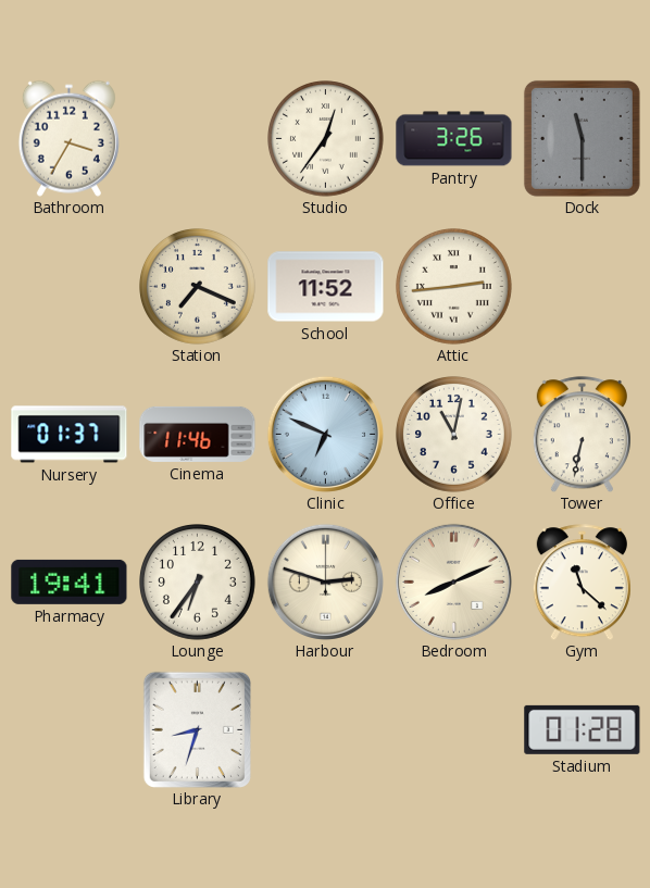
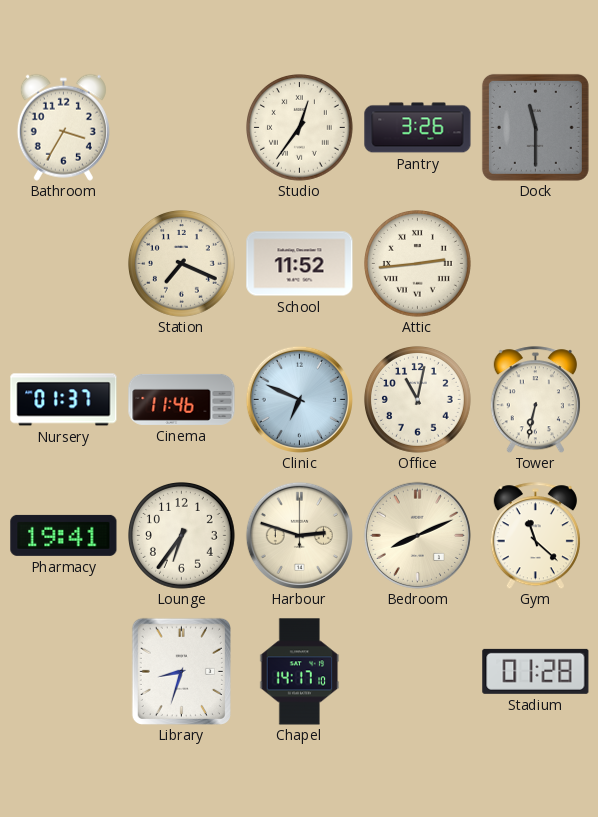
Chapel: none -> 14:17 (300, 672)
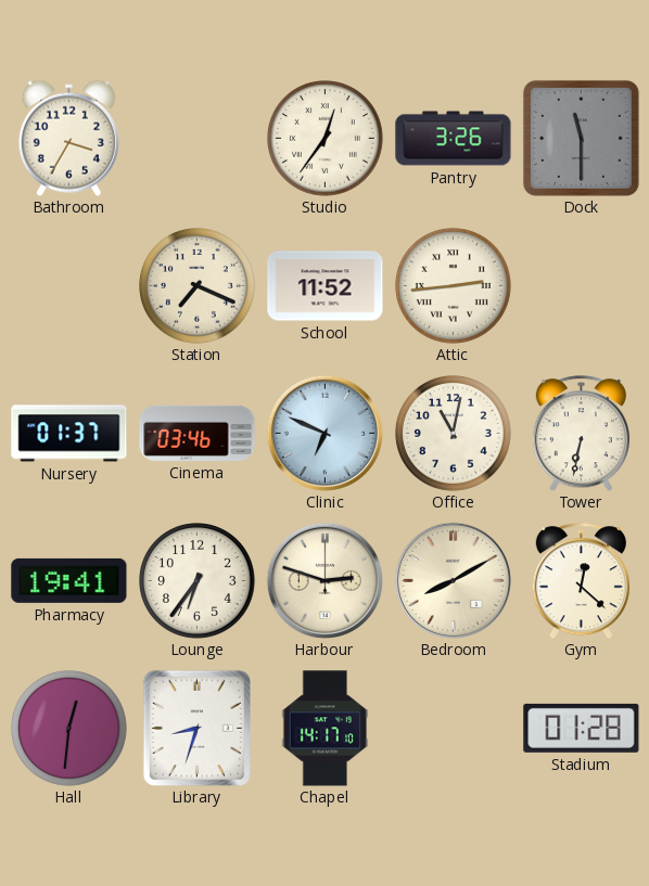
Cinema: 11:46 -> 03:46 (198, 433)
Bedroom: 8:11 -> 8:10 (453, 580)
Gym: 11:22 -> 12:22 (581, 581)
Hall: none -> 12:31 (69, 729)
